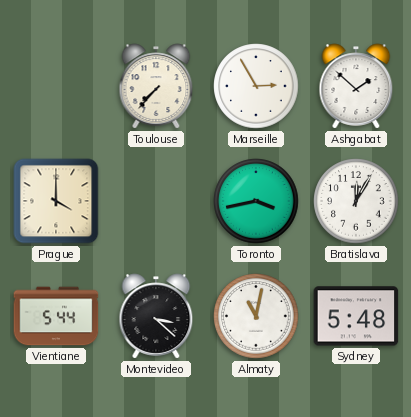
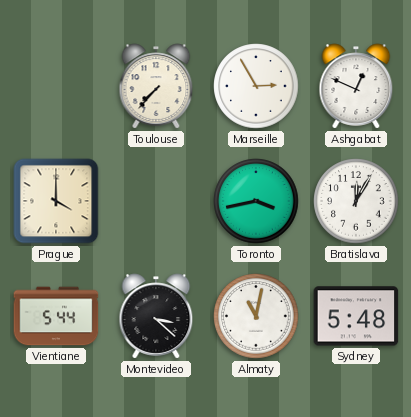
Ashgabat: 1:52 -> 12:49 (356, 86)
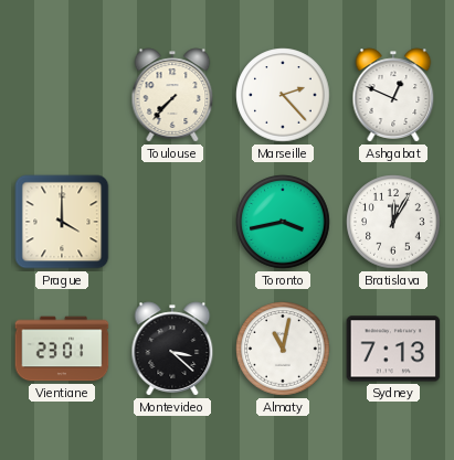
Marseille: 2:55 -> 2:23 (283, 95)
Vientiane: 5:44 -> 23:01 (62, 349)
Sydney: 5:48 -> 7:13 (393, 349)
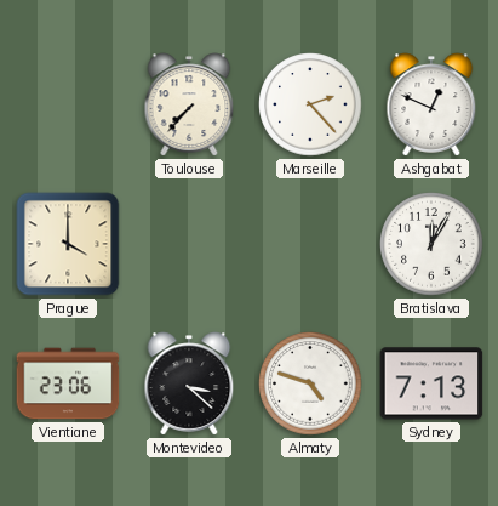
Toronto: 3:43 -> none (283, 222)
Vientiane: 23:01 -> 23:06 (68, 383)
Almaty: 11:02 -> 4:48 (310, 383)
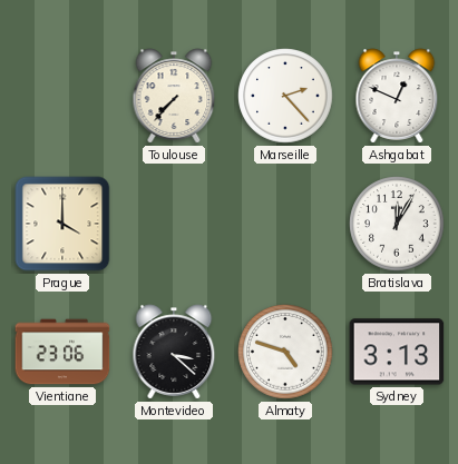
Sydney: 7:13 -> 3:13 (397, 352)
